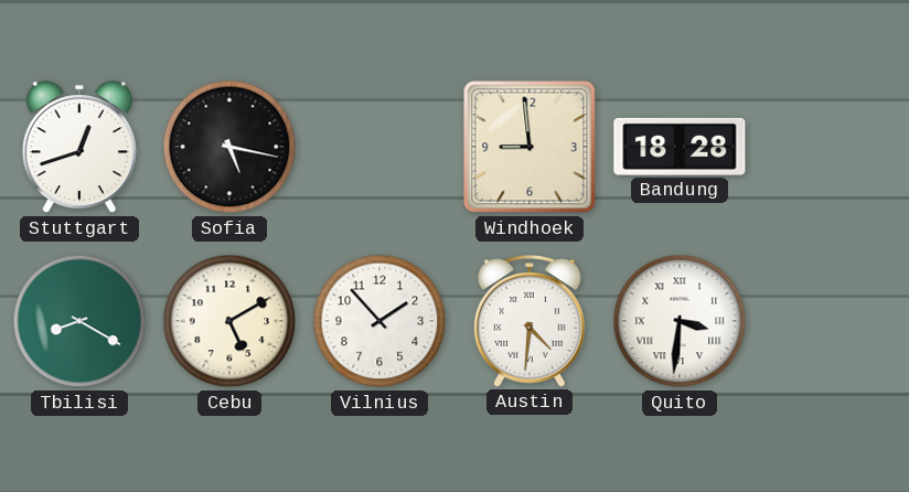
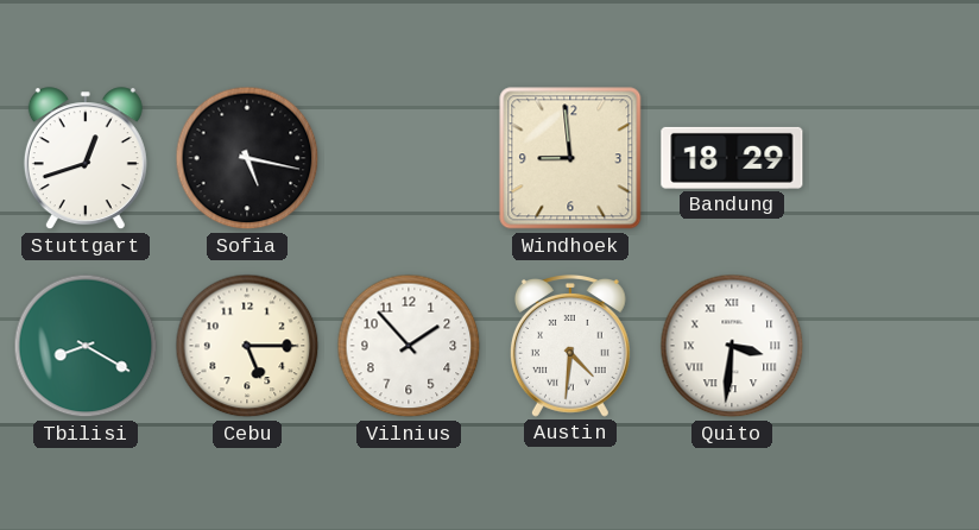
Bandung: 18:28 -> 18:29 (732, 158)
Cebu: 5:10 -> 5:15 (247, 346)
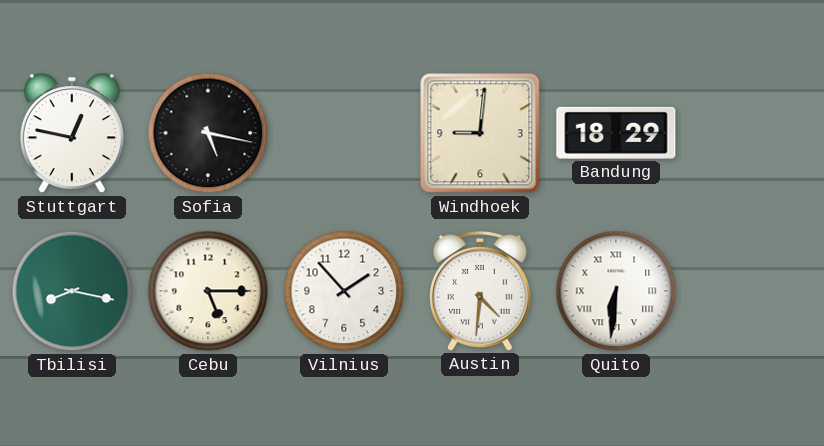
Stuttgart: 12:42 -> 12:47 (72, 134)
Windhoek: 8:59 -> 9:01 (480, 133)
Tbilisi: 8:20 -> 8:17 (72, 291)
Quito: 3:31 -> 6:31 (616, 291)
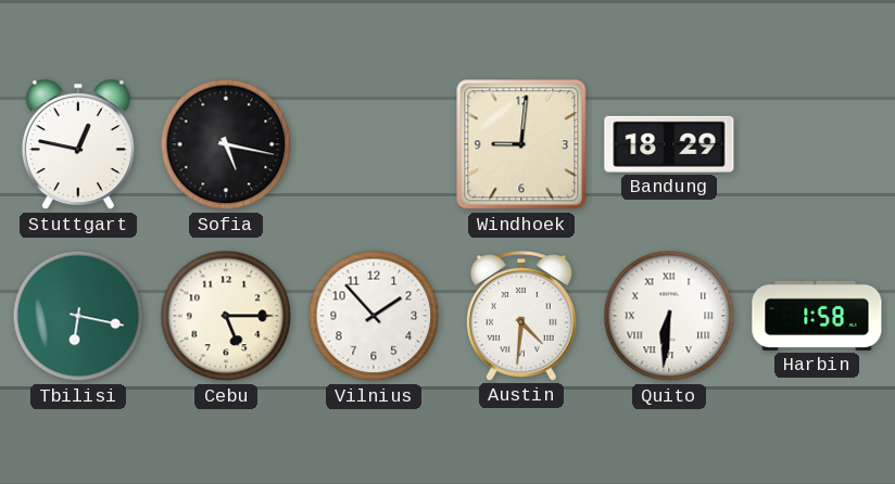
Tbilisi: 8:17 -> 6:17 (78, 316)
Harbin: none -> 1:58 (817, 316)
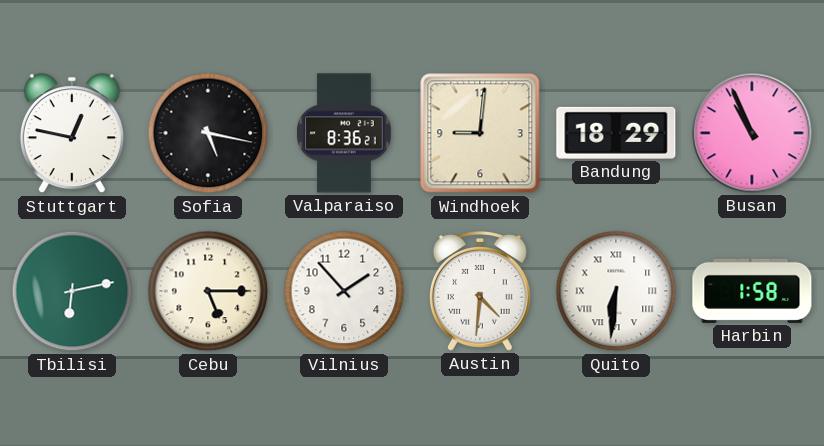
Valparaiso: none -> 8:36 (344, 133)
Busan: none -> 10:56 (752, 133)
Tbilisi: 6:17 -> 6:13 (72, 291)
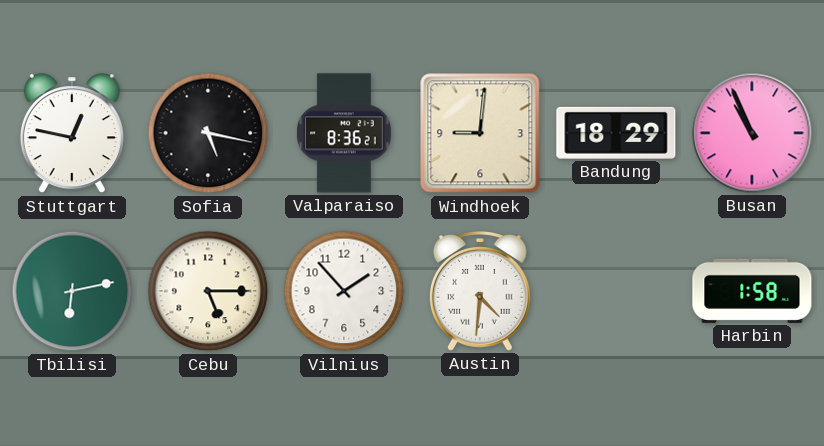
Quito: 6:31 -> none (616, 291)
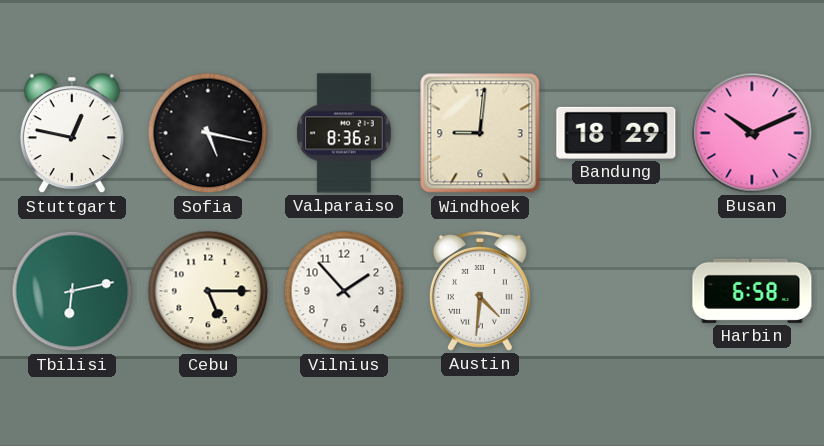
Busan: 10:56 -> 10:11 (752, 133)
Harbin: 1:58 -> 6:58 (752, 291)
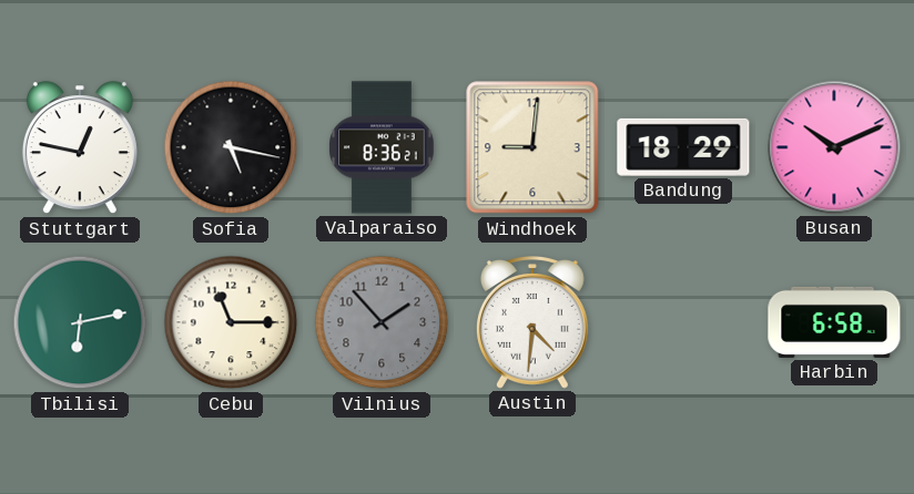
Cebu: 5:15 -> 11:15 (231, 322)
Vilnius dial: white -> grey (382, 322)
